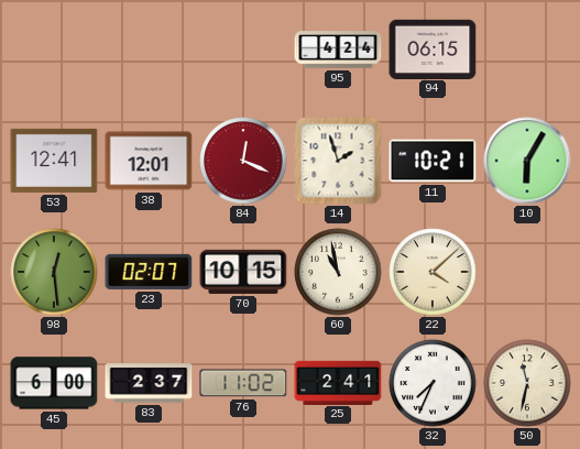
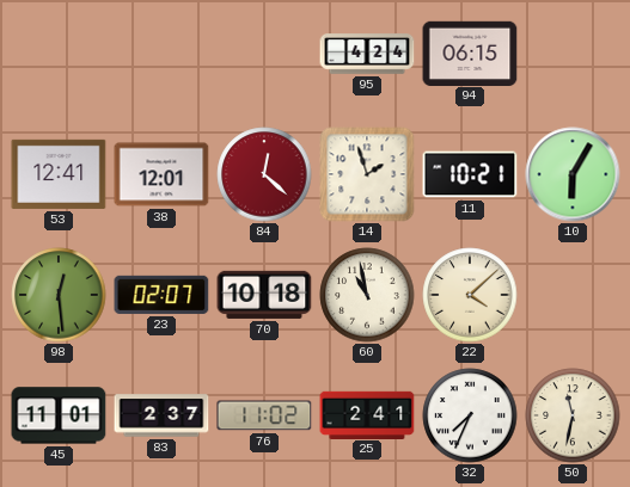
84: 12:19 -> 12:22 (264, 174)
70: 10:15 -> 10:18 (264, 295)
45: 6:00 -> 11:01 (59, 415)
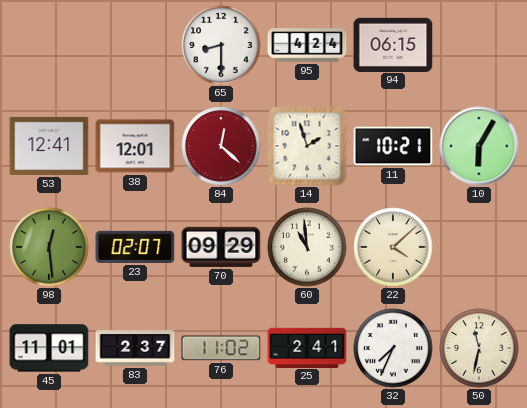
65: none -> 8:30 (221, 45)
70: 10:18 -> 09:29 (221, 247)
60: 10:58 -> 10:59 (307, 247)
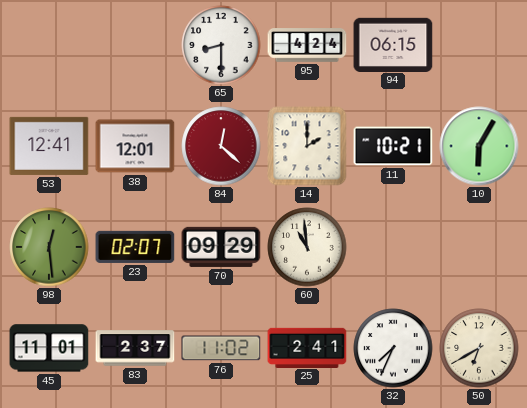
14: 1:57 -> 2:00 (307, 146)
22: 4:08 -> none (393, 247)
50: 11:32 -> 6:40 (479, 348)
